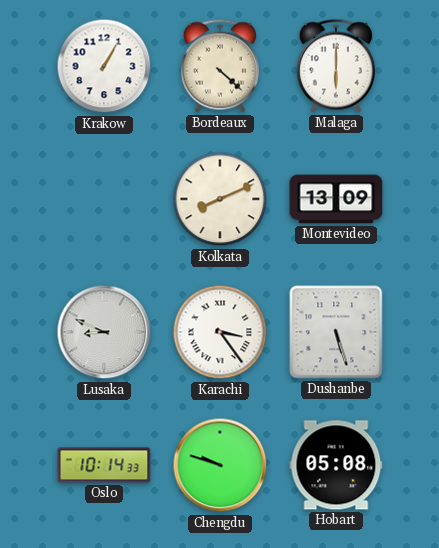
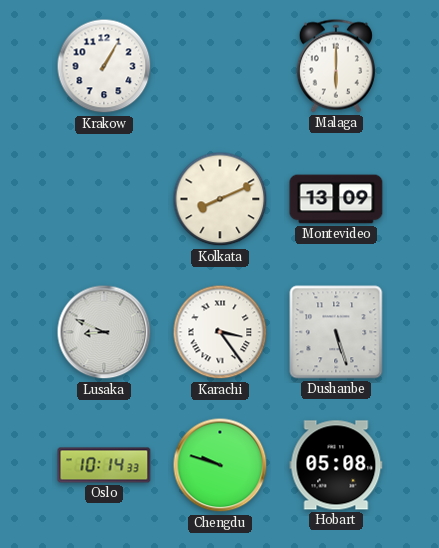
Bordeaux: 4:22 -> none (220, 66)
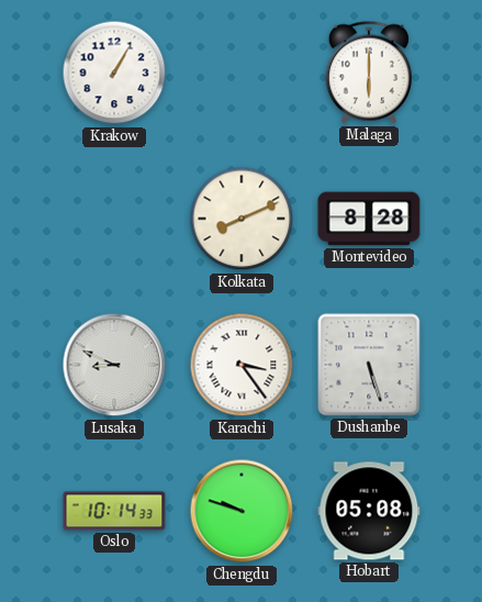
Montevideo: 13:09 -> 8:28 (369, 219)
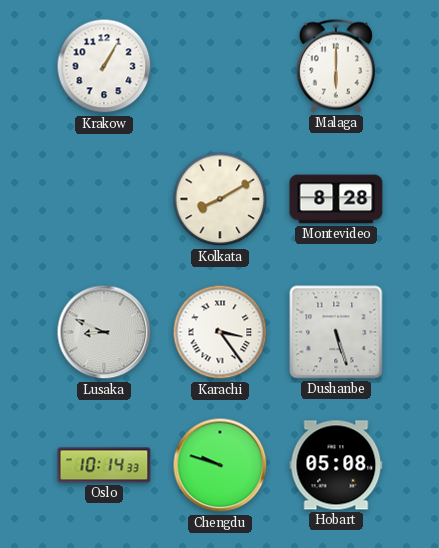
Kolkata: 8:11 -> 8:10 (220, 199)
